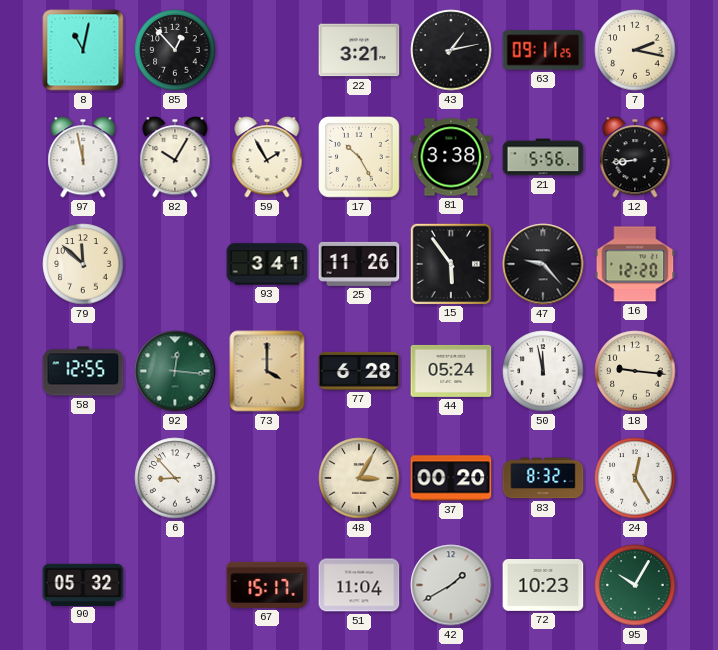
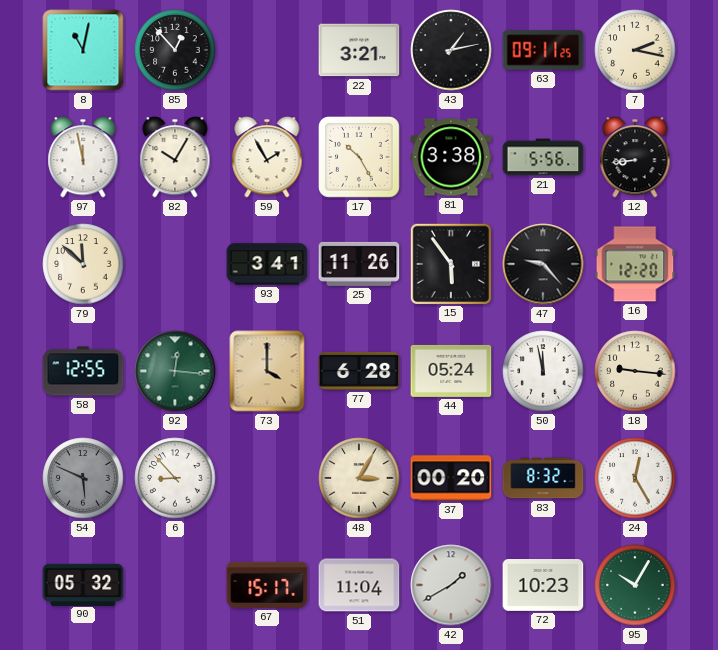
54: none -> 5:49 (83, 478)
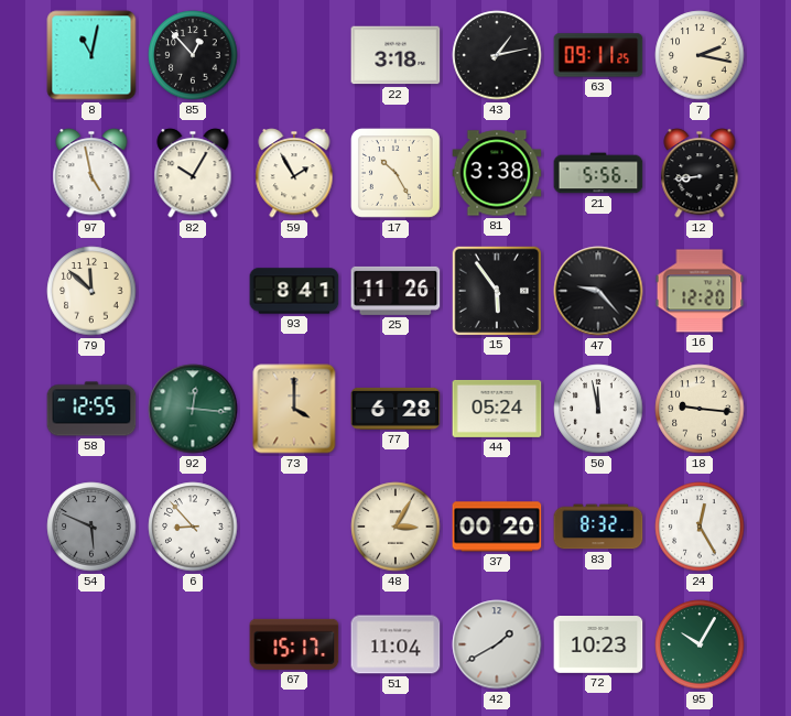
22: 3:21 -> 3:18 (395, 55)
97: 11:58 -> 4:58 (91, 173)
93: 3:41 -> 8:41 (294, 291)
90: 05:32 -> none (83, 584)
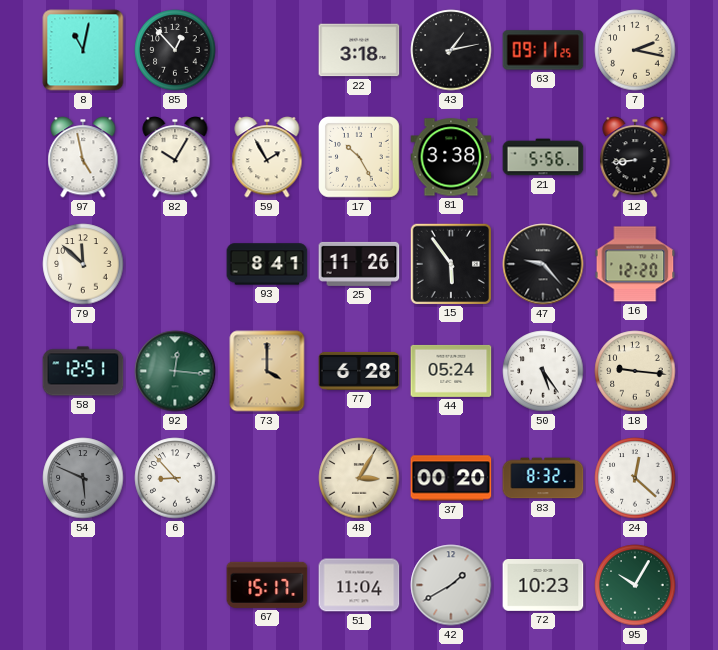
58: 12:55 -> 12:51 (83, 371)
50: 11:58 -> 5:24 (543, 371)
24: 12:25 -> 12:22 (635, 478)
